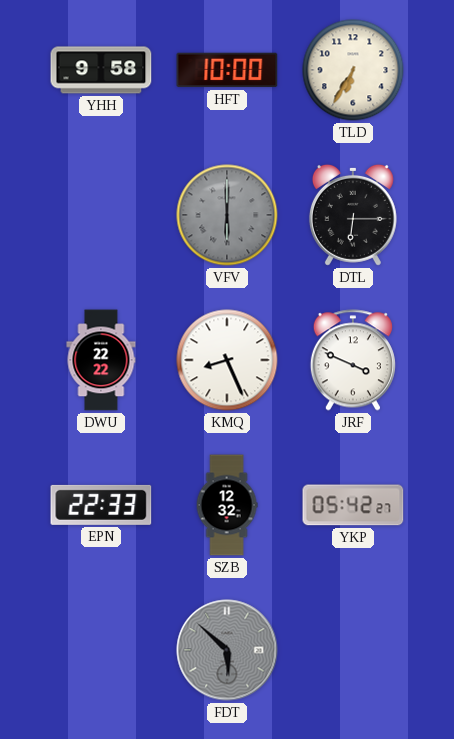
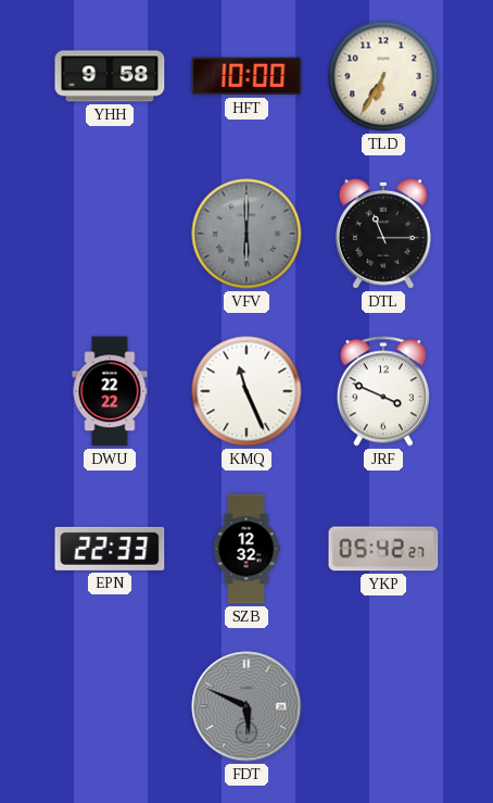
DTL: 6:15 -> 11:15 (383, 234)
KMQ: 8:26 -> 11:26 (246, 391)
FDT: 5:52 -> 5:49 (246, 706)
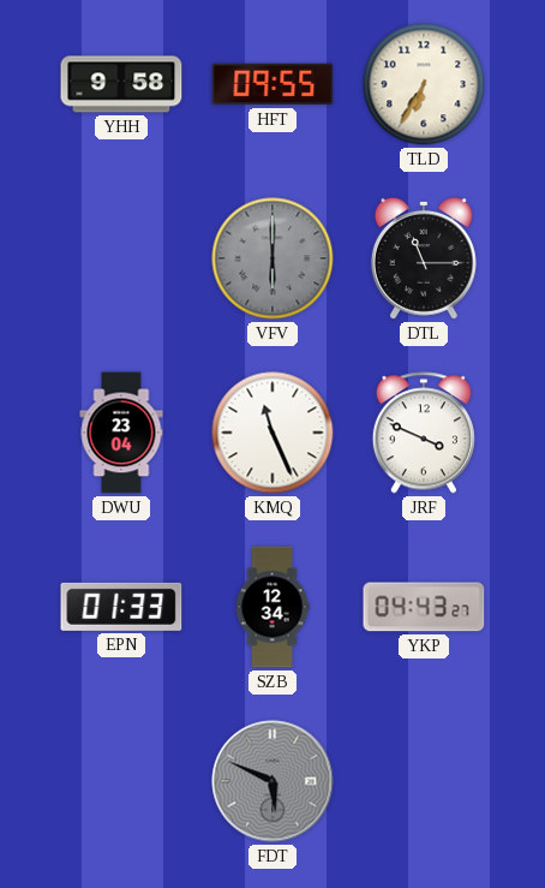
HFT: 10:00 -> 09:55 (272, 84)
DWU: 22:22 -> 23:04 (121, 433)
EPN: 22:33 -> 01:33 (121, 607)
SZB: 12:32 -> 12:34 (272, 607)
YKP: 05:42 -> 04:43 (424, 607)
